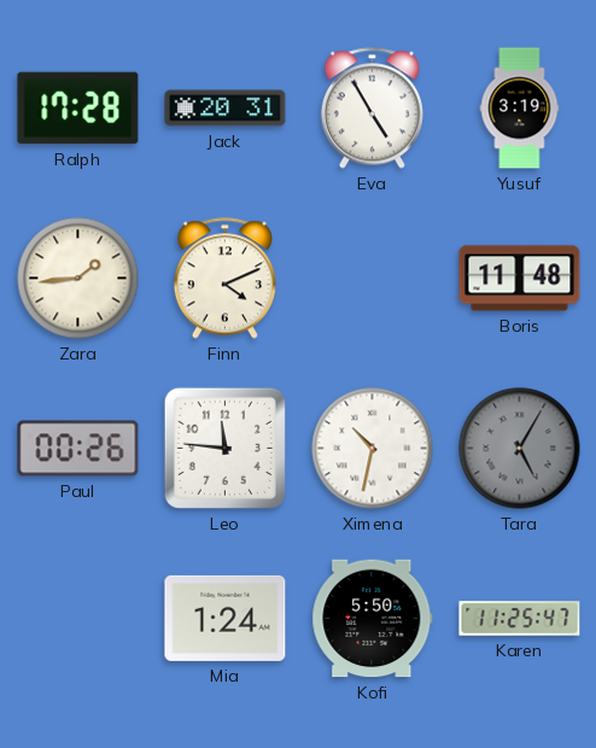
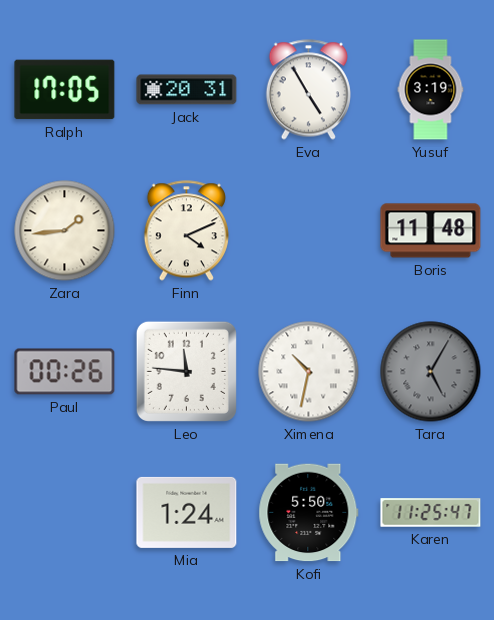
Ralph: 17:28 -> 17:05 (65, 90)
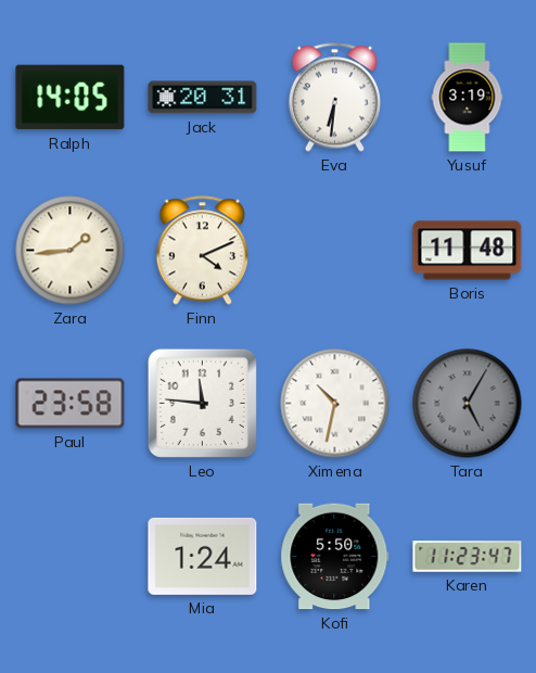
Ralph: 17:05 -> 14:05 (71, 98)
Eva: 4:55 -> 6:31 (334, 98)
Paul: 00:26 -> 23:58 (71, 404)
Karen: 11:25 -> 11:23 (468, 557)
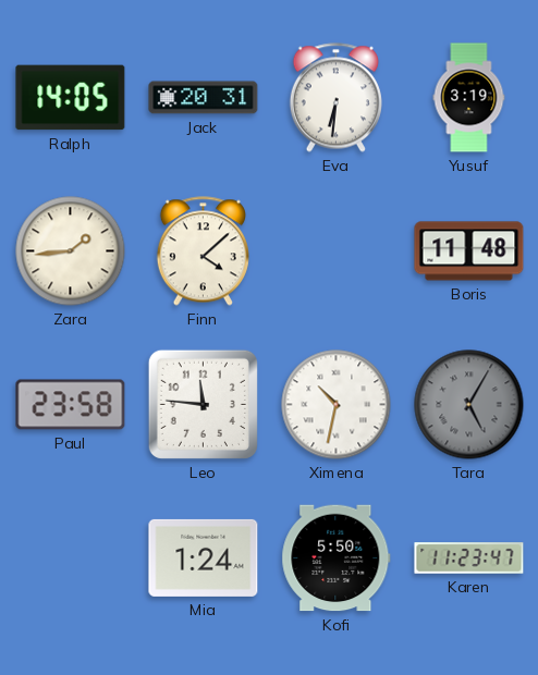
Finn: 4:11 -> 4:08 (203, 251)
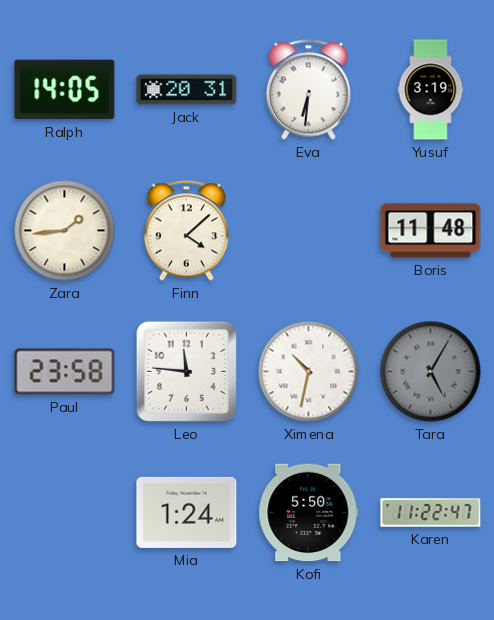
Karen: 11:23 -> 11:22 (431, 513)
